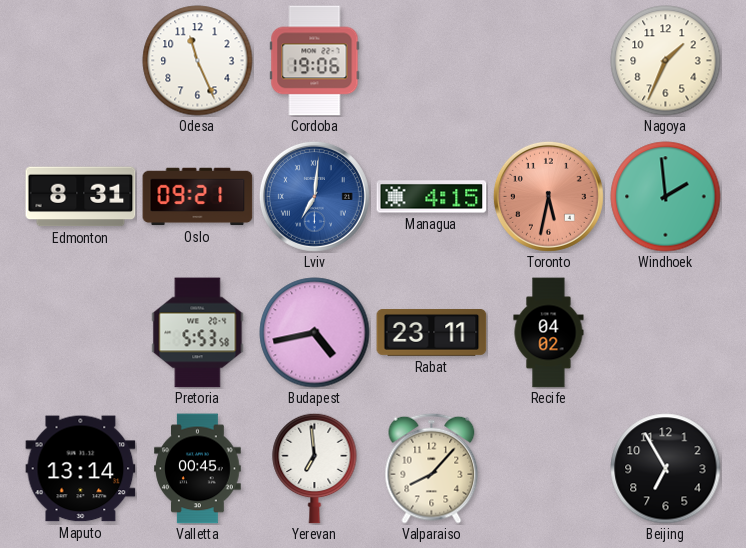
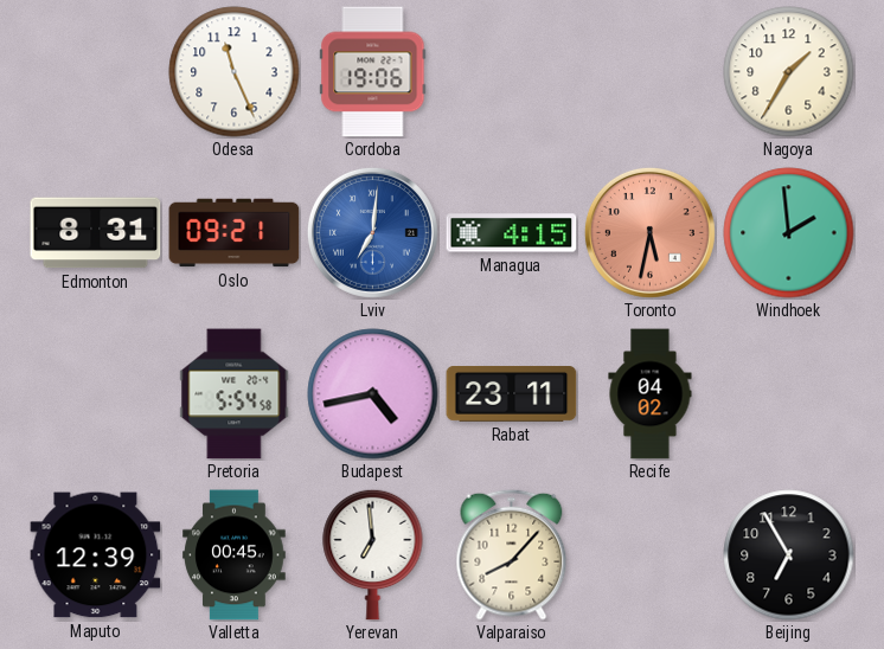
Nagoya: 1:34 -> 1:35 (789, 72)
Pretoria: 5:53 -> 5:54 (235, 394)
Maputo: 13:14 -> 12:39 (96, 555)
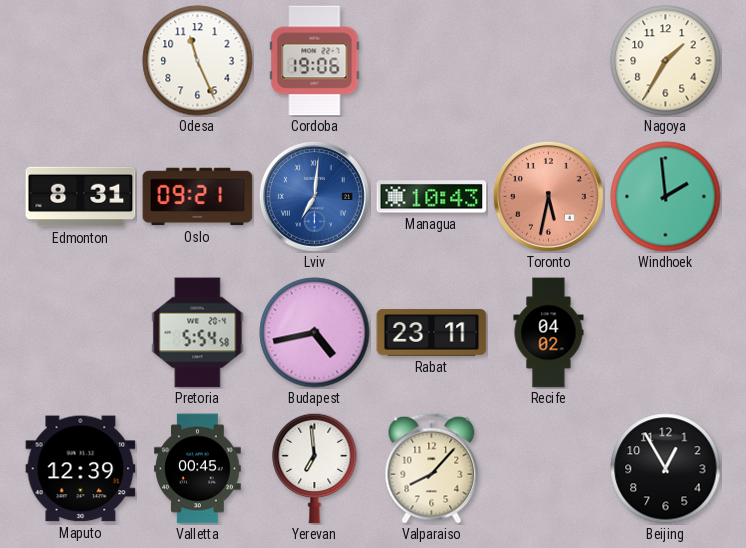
Managua: 4:15 -> 10:43 (432, 197)
Beijing: 6:55 -> 12:55 (666, 469)
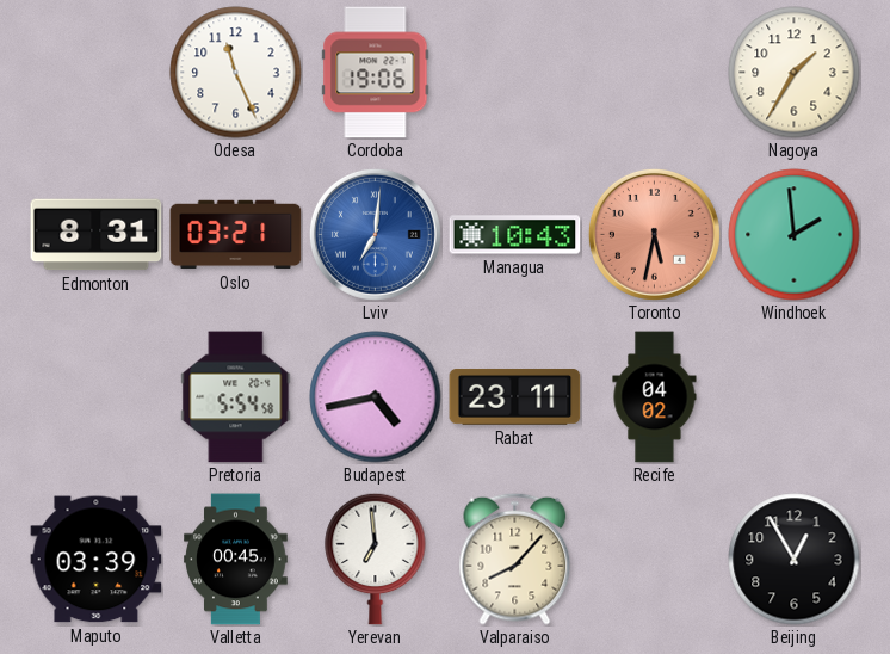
Oslo: 09:21 -> 03:21 (236, 235)
Maputo: 12:39 -> 03:39 (97, 560)
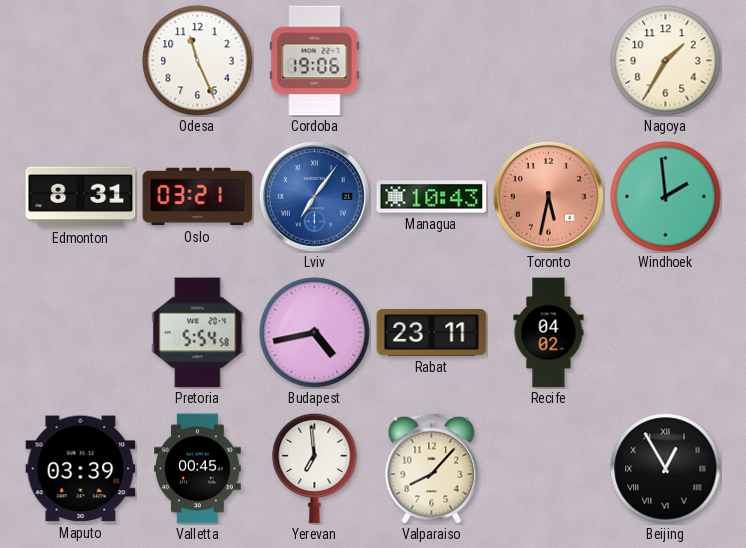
Lviv: 7:01 -> 7:06 (314, 196)
Beijing numerals: Arabic -> Roman (666, 469)
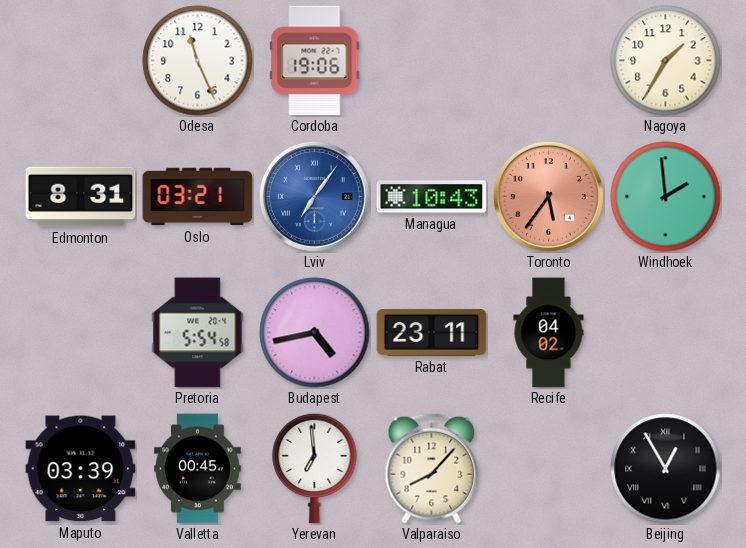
Toronto: 5:32 -> 5:36 (548, 196)
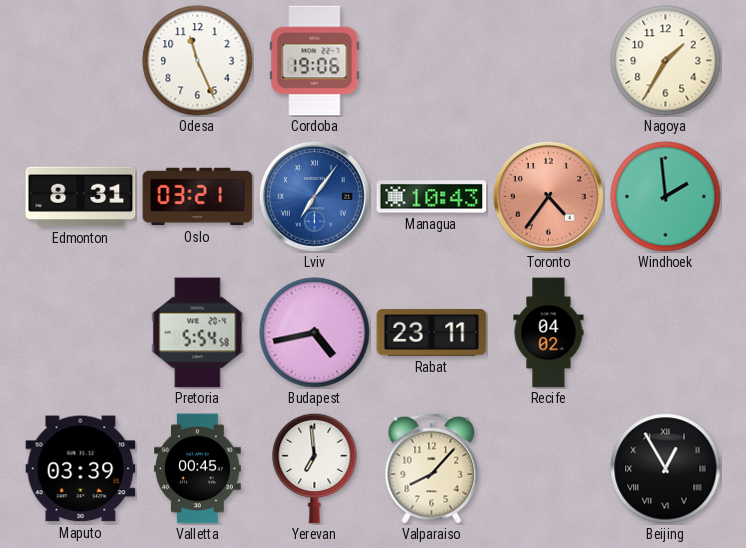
Toronto: 5:36 -> 4:36 (548, 196)
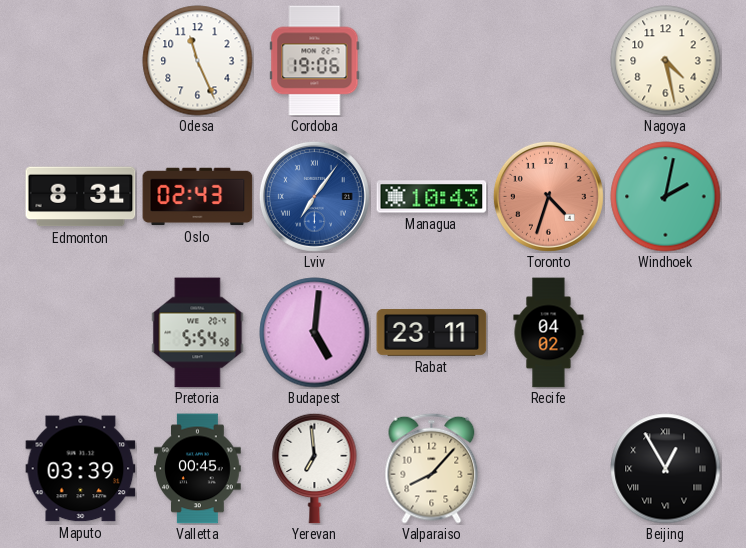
Nagoya: 1:35 -> 4:28 (666, 61)
Oslo: 03:21 -> 02:43 (198, 197)
Toronto: 4:36 -> 4:33 (548, 196)
Windhoek: 1:59 -> 2:02 (666, 197)
Budapest: 4:43 -> 5:01 (315, 333)
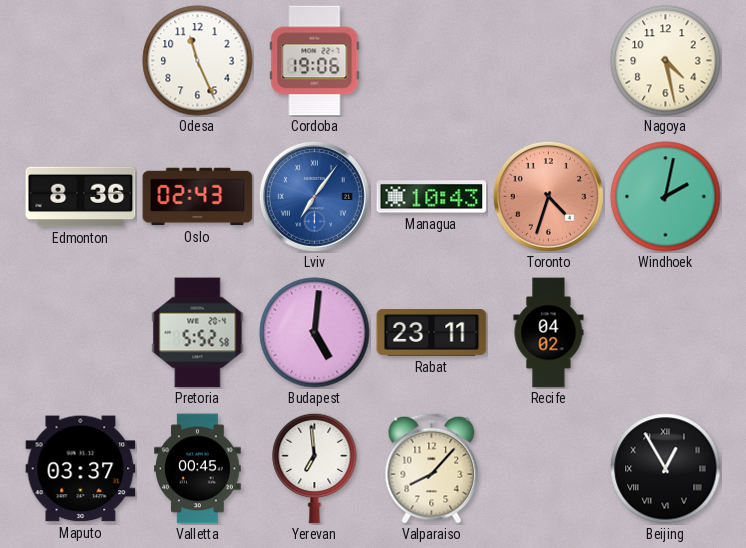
Edmonton: 8:31 -> 8:36 (81, 197)
Pretoria: 5:54 -> 5:52 (198, 333)
Maputo: 03:39 -> 03:37 (81, 469)
